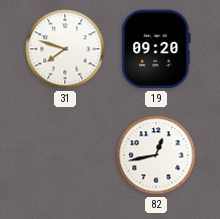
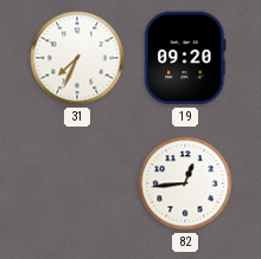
31: 7:48 -> 7:34 (77, 58)
82: 12:43 -> 12:44 (185, 183)
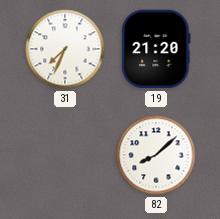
19: 09:20 -> 21:20 (156, 49)
82: 12:44 -> 8:08 (156, 155)
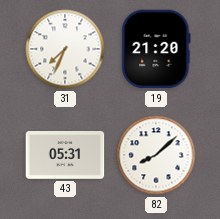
43: none -> 05:31 (65, 156)
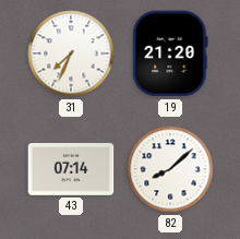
43: 05:31 -> 07:14 (71, 170)
